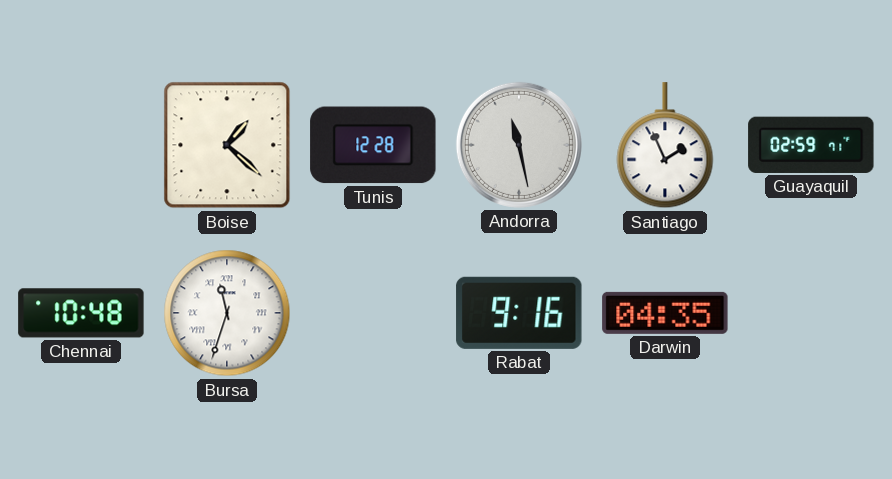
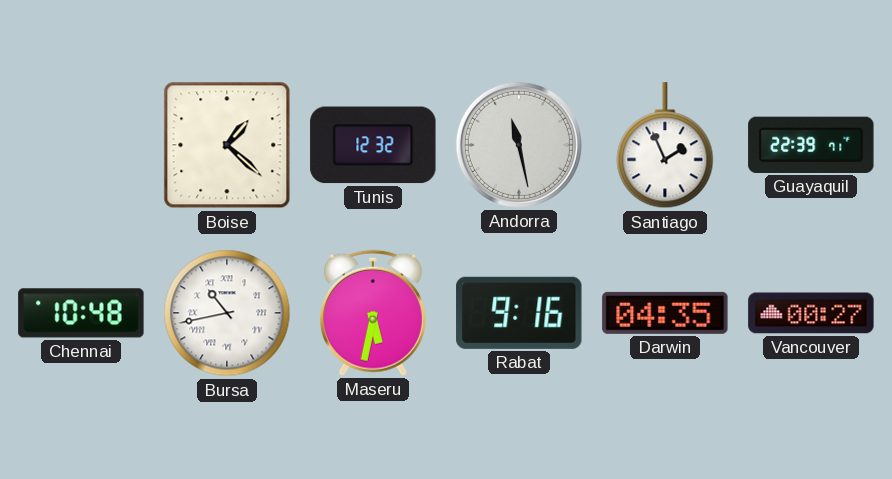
Tunis: 12:28 -> 12:32 (373, 145)
Guayaquil: 02:59 -> 22:39 (811, 145)
Bursa: 11:33 -> 10:43 (227, 313)
Maseru: none -> 5:32 (373, 313)
Vancouver: none -> 00:27 (811, 313)
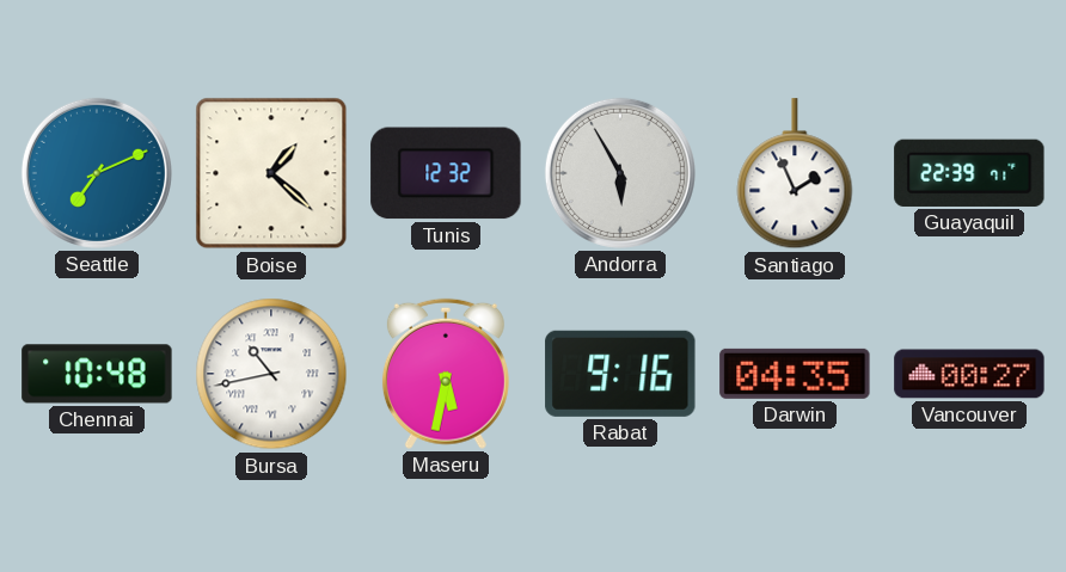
Seattle: none -> 7:11 (97, 173)
Andorra: 11:28 -> 5:55 (620, 173)
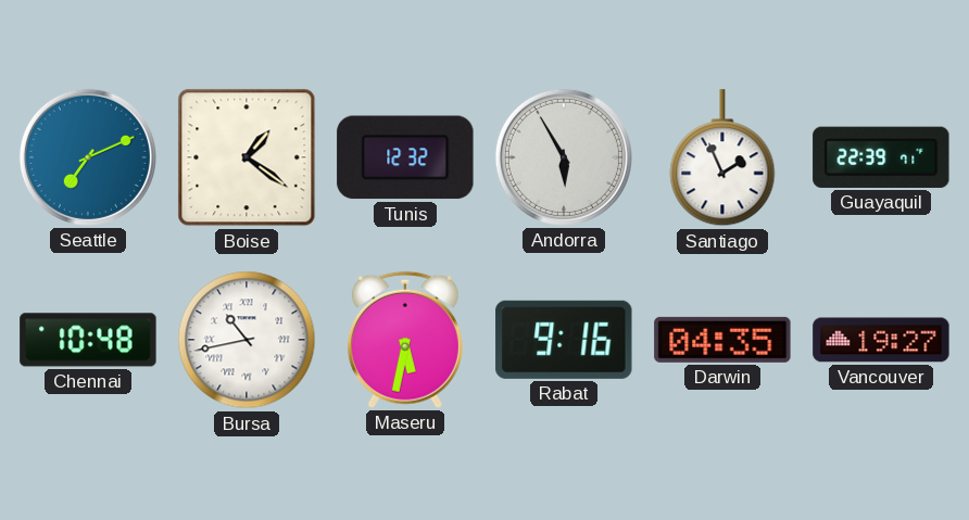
Boise: 1:22 -> 1:21 (247, 157)
Vancouver: 00:27 -> 19:27 (881, 340)
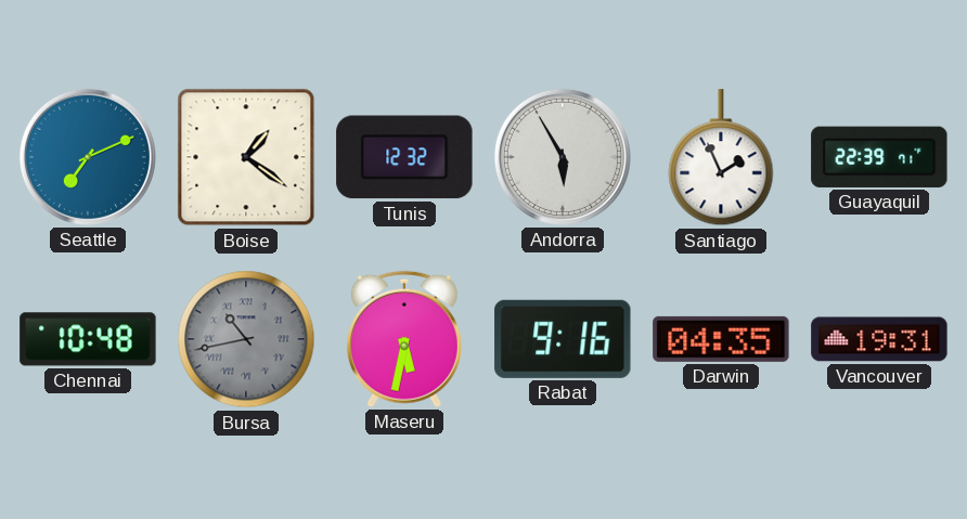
Bursa dial: white -> grey (246, 339)
Vancouver: 19:27 -> 19:31 (879, 339)
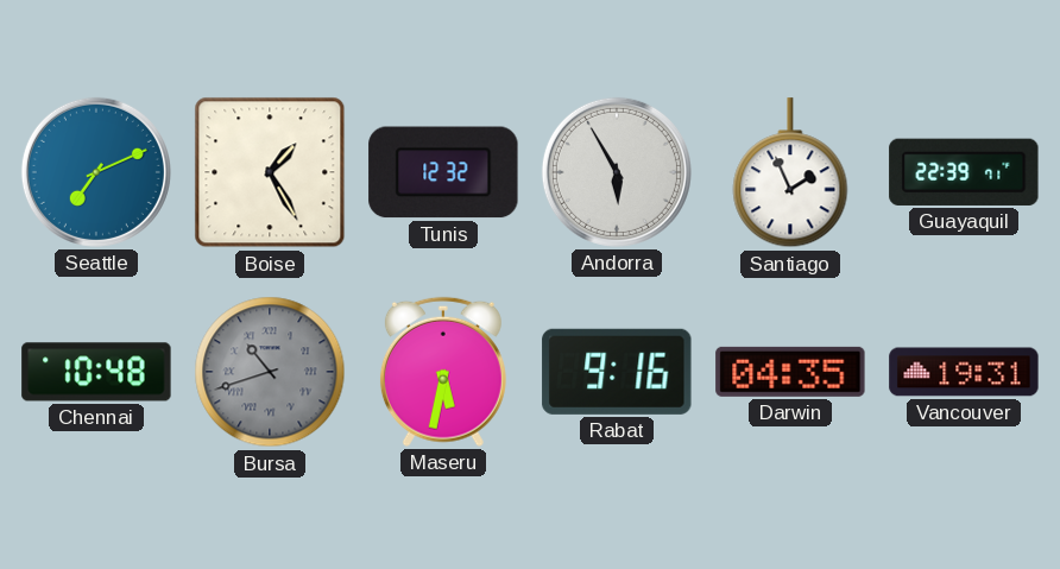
Boise: 1:21 -> 1:25 (270, 172)
Bursa: 10:43 -> 10:42 (270, 372)
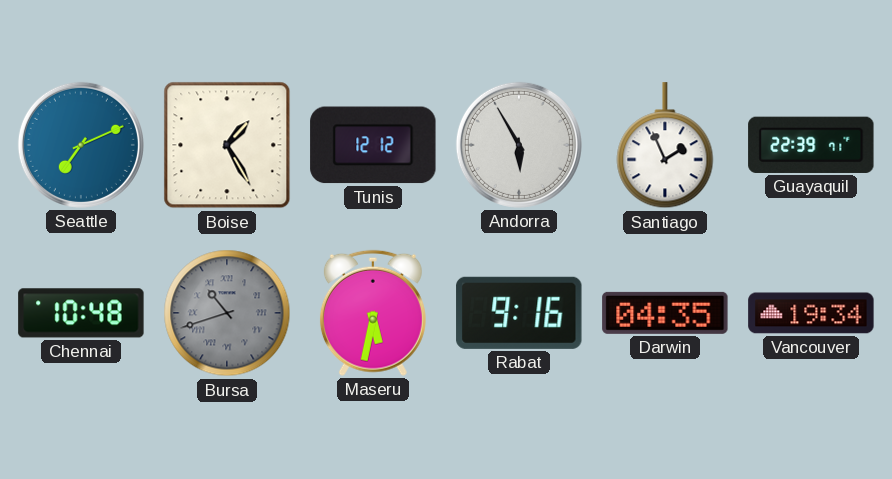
Tunis: 12:32 -> 12:12 (373, 145)
Vancouver: 19:31 -> 19:34 (811, 313)
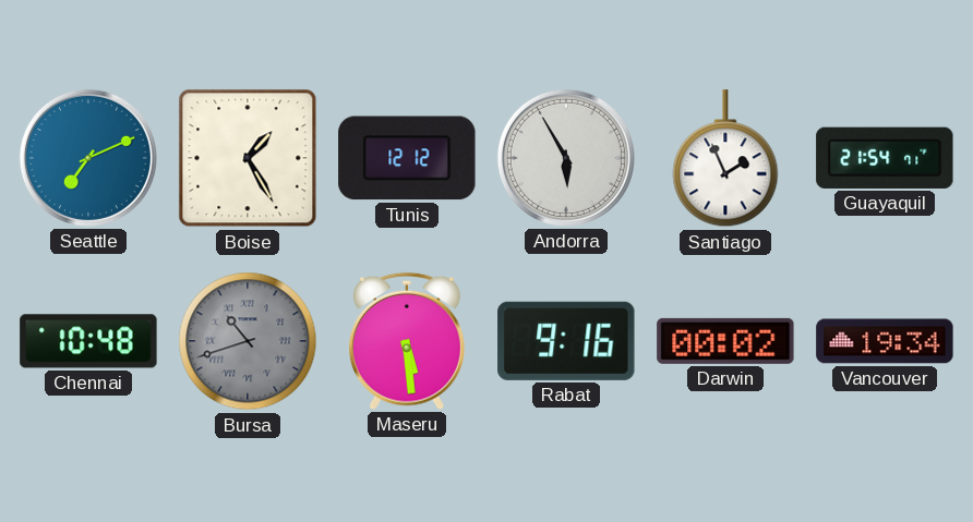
Guayaquil: 22:39 -> 21:54 (885, 158)
Maseru: 5:32 -> 5:29 (407, 341)
Darwin: 04:35 -> 00:02 (725, 341)
